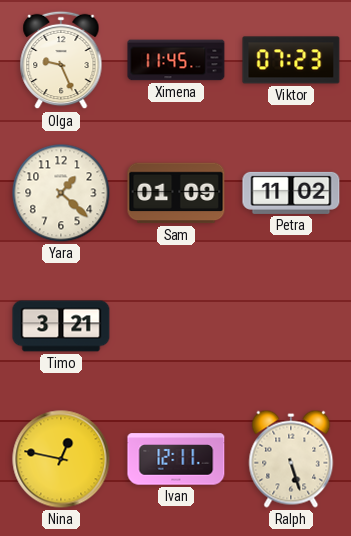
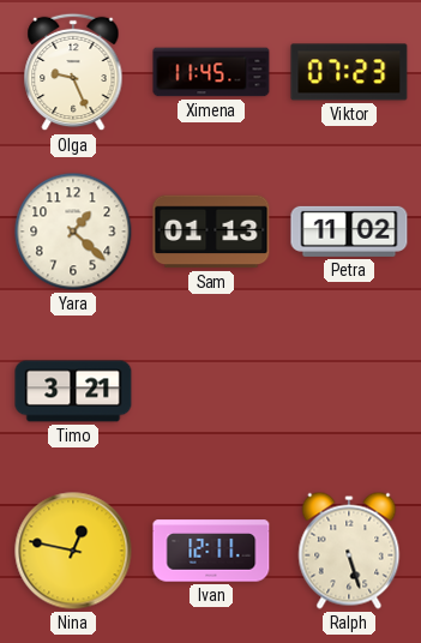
Sam: 01:09 -> 01:13 (211, 232)
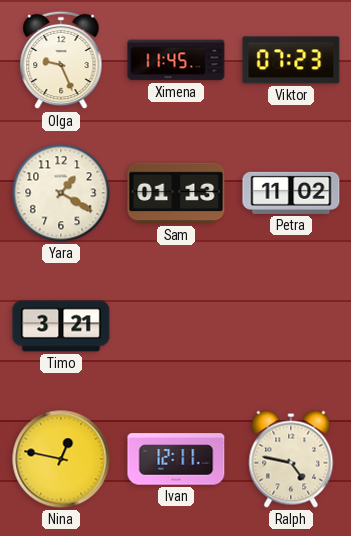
Yara: 1:22 -> 1:20 (61, 193)
Ralph: 5:27 -> 4:47 (291, 459)
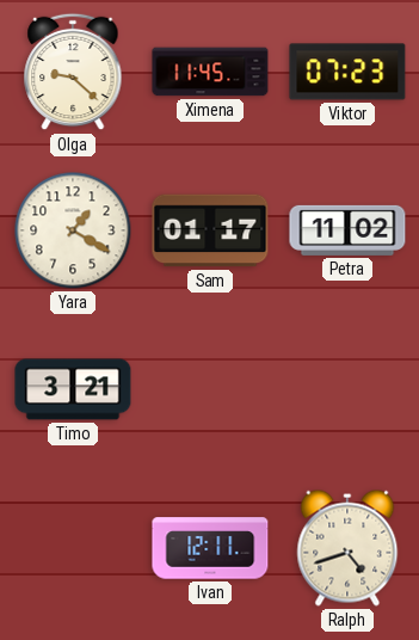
Olga: 9:26 -> 9:22 (73, 72)
Sam: 01:13 -> 01:17 (210, 230)
Nina: 12:47 -> none (61, 459)
Ralph: 4:47 -> 4:42 (347, 548)
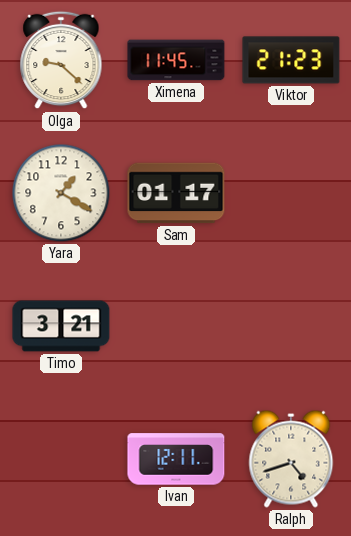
Viktor: 07:23 -> 21:23 (291, 60)
Petra: 11:02 -> none (347, 230)
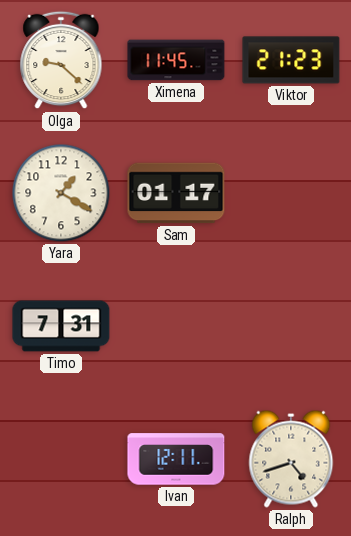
Timo: 3:21 -> 7:31 (61, 326)
